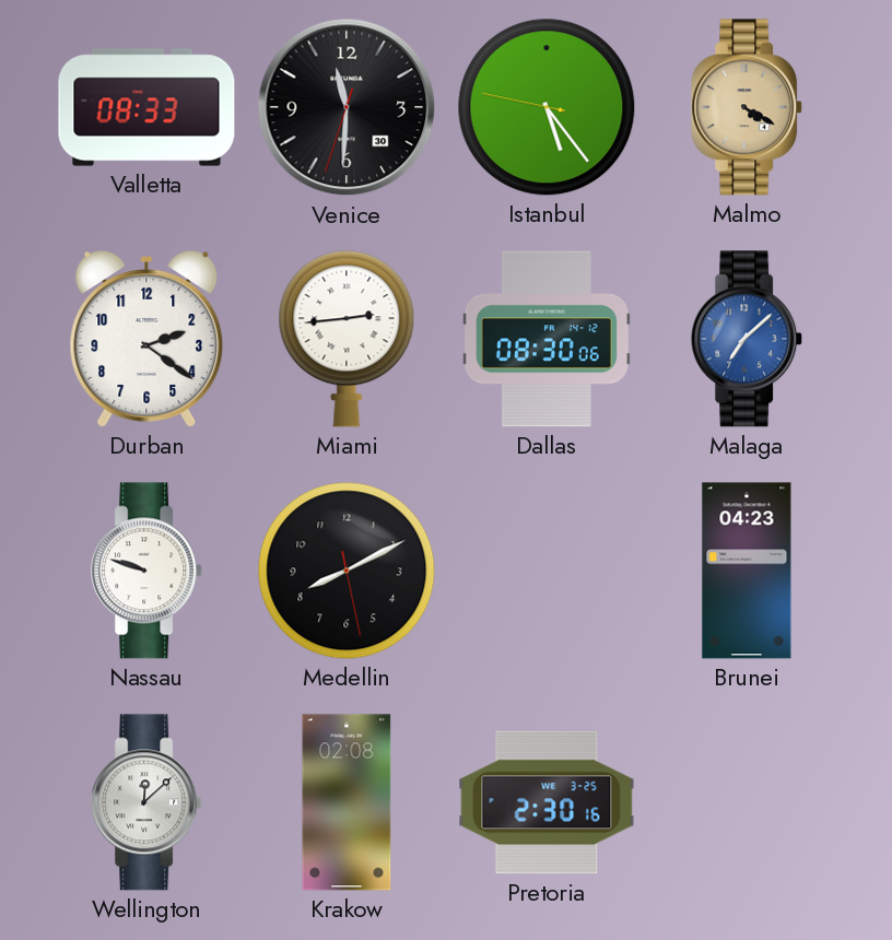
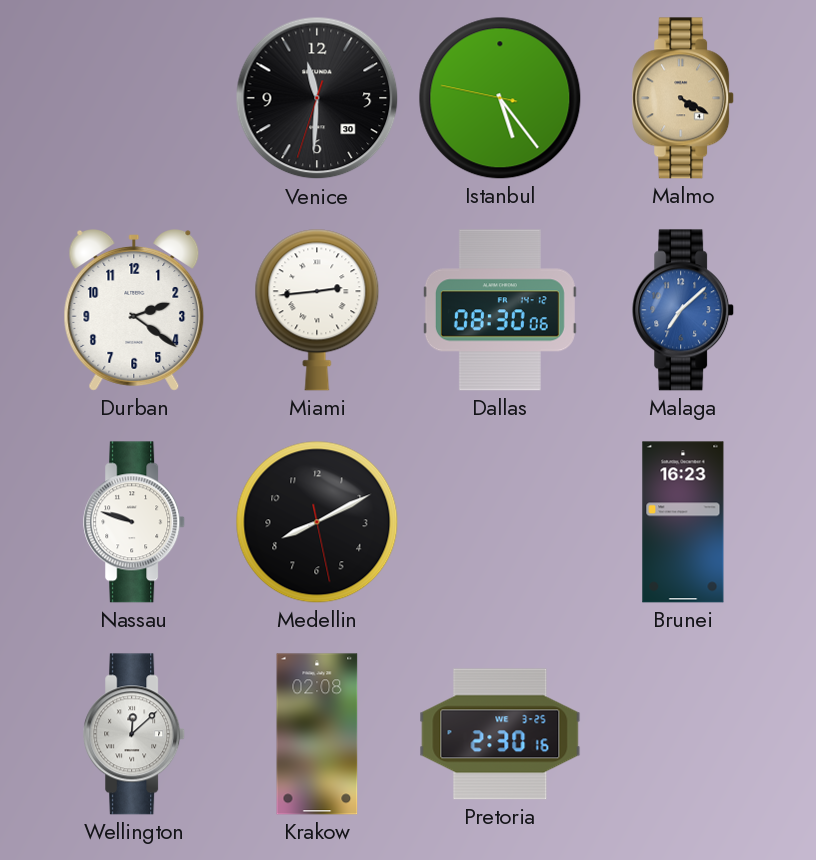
Valletta: 08:33 -> none (146, 107)
Brunei: 04:23 -> 16:23 (683, 522)
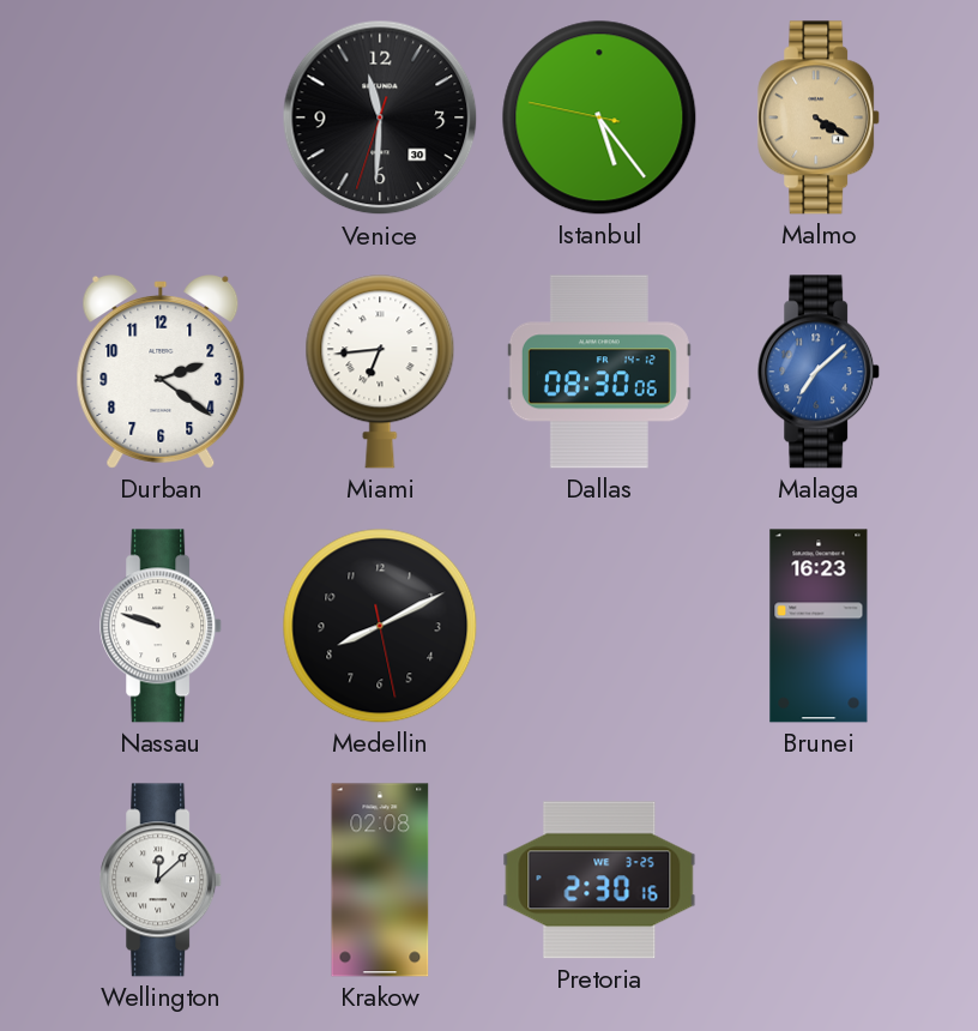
Miami: 2:44 -> 6:44 (380, 372)
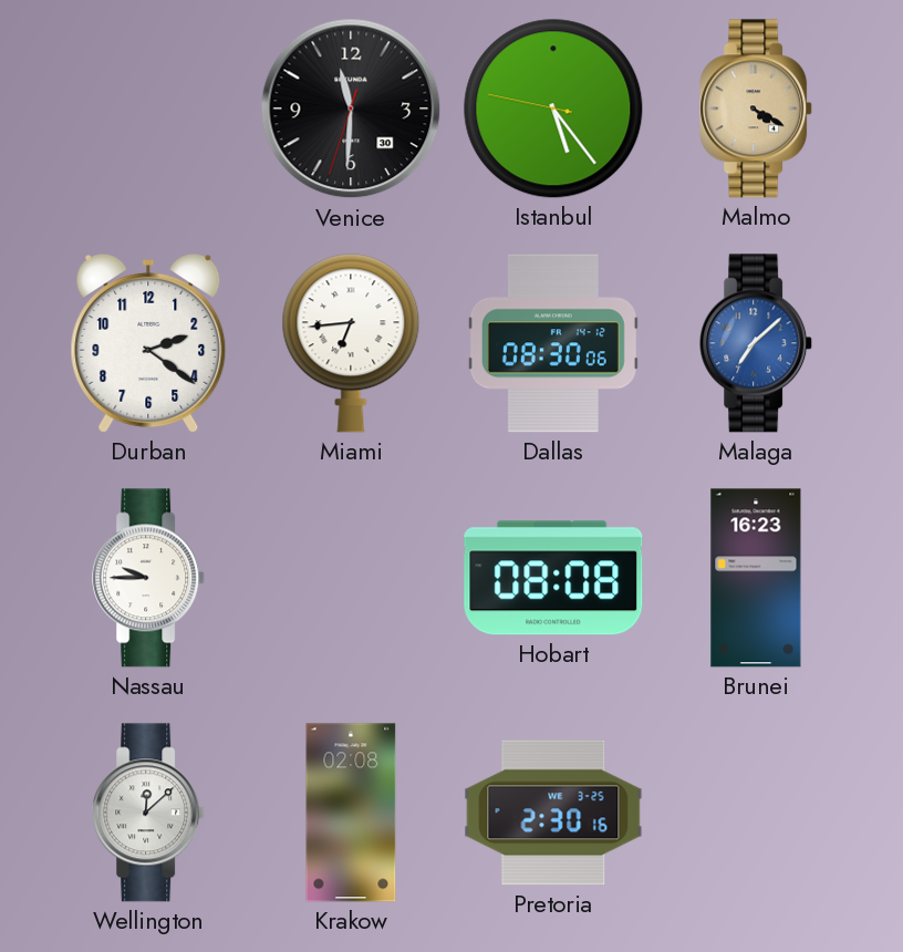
Nassau: 9:48 -> 9:45 (149, 578)
Medellin: 8:10 -> none (380, 626)
Hobart: none -> 08:08 (553, 578)
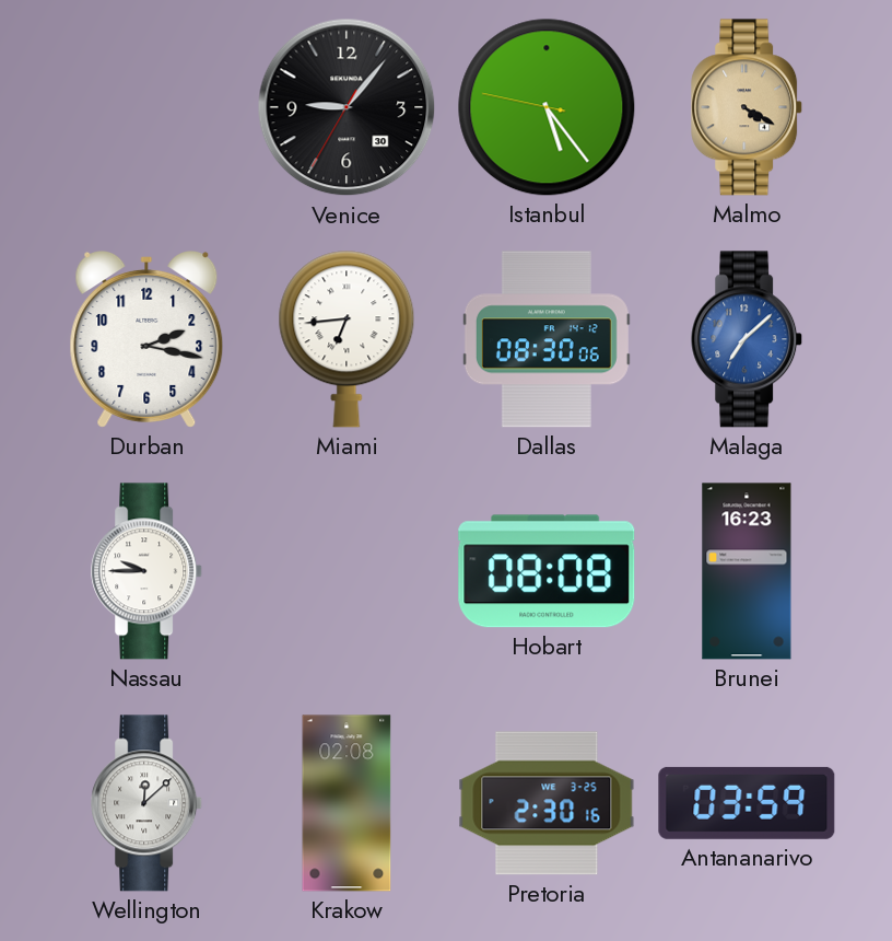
Venice: 11:30 -> 9:06 (347, 107)
Durban: 2:21 -> 2:17 (146, 340)
Antananarivo: none -> 03:59 (747, 803)
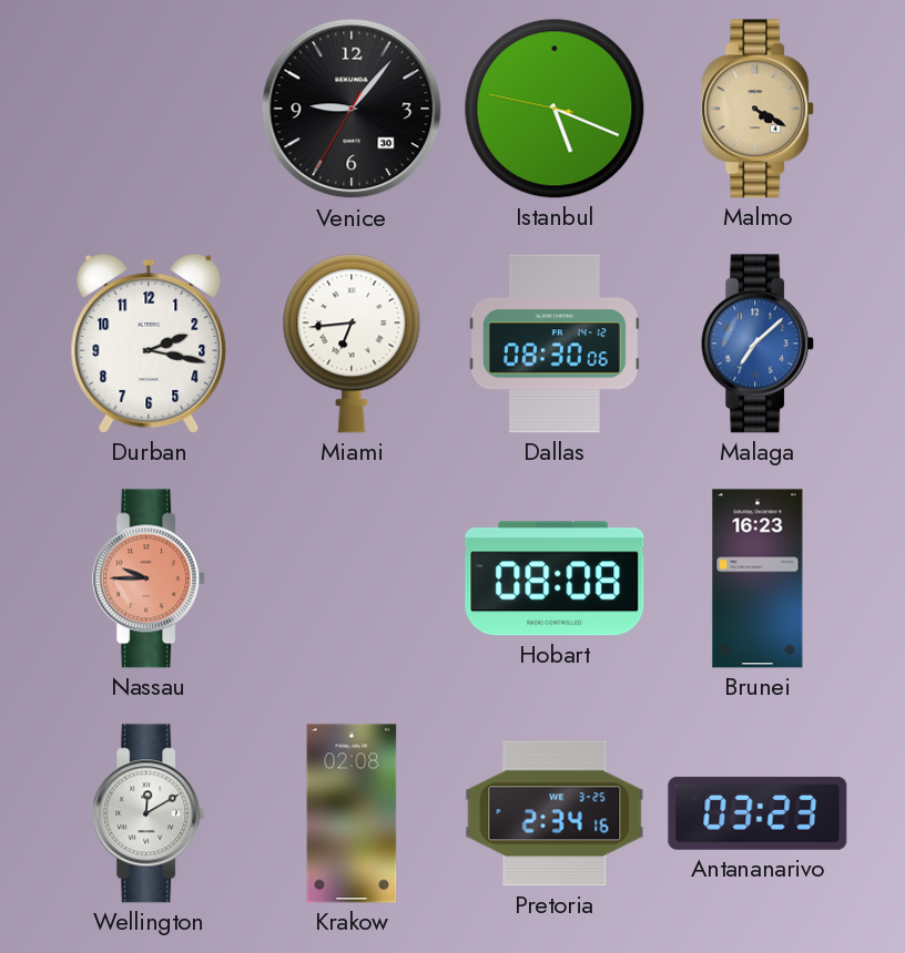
Istanbul: 5:23 -> 5:18 (555, 109)
Nassau dial: white -> salmon (150, 578)
Wellington: 12:08 -> 12:10 (150, 813)
Pretoria: 2:30 -> 2:34 (555, 813)
Antananarivo: 03:59 -> 03:23 (757, 813)
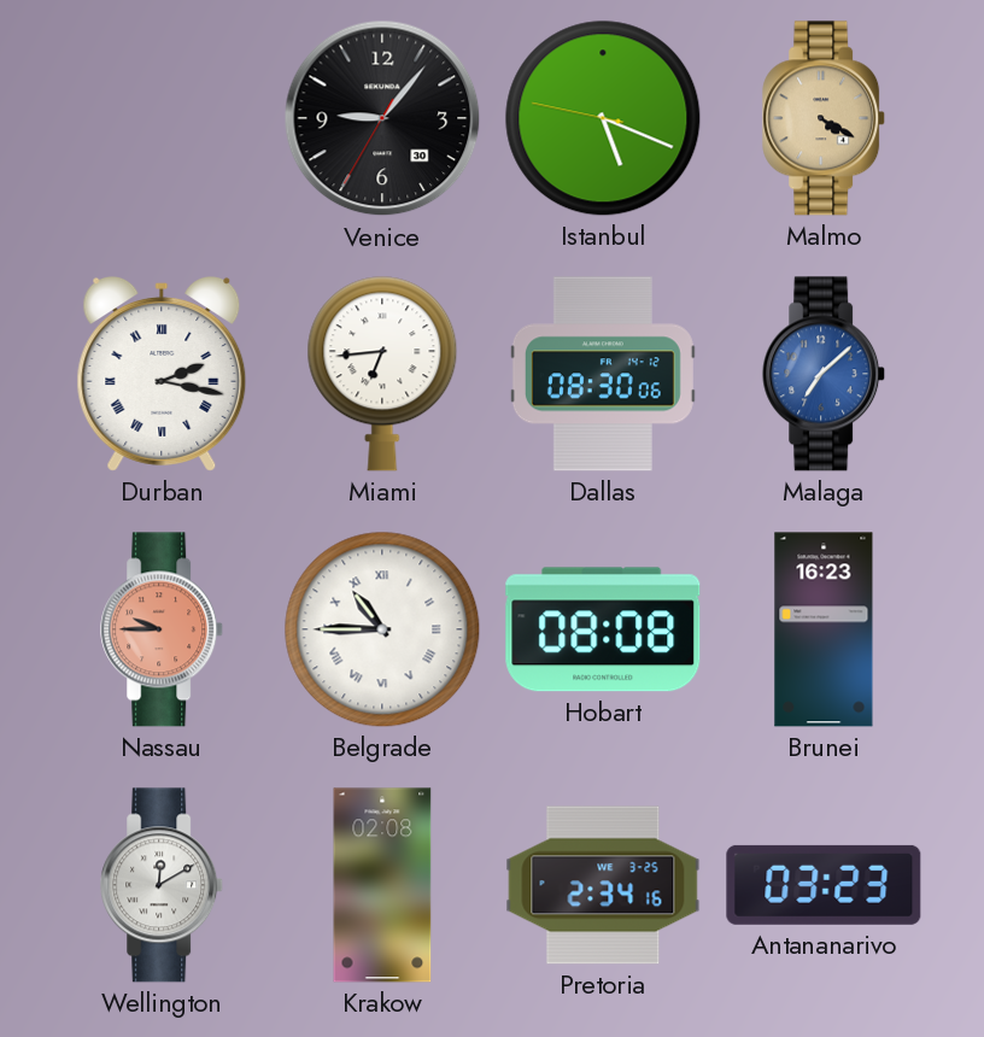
Durban numerals: Arabic -> Roman (162, 375)
Belgrade: none -> 10:45 (382, 629)
